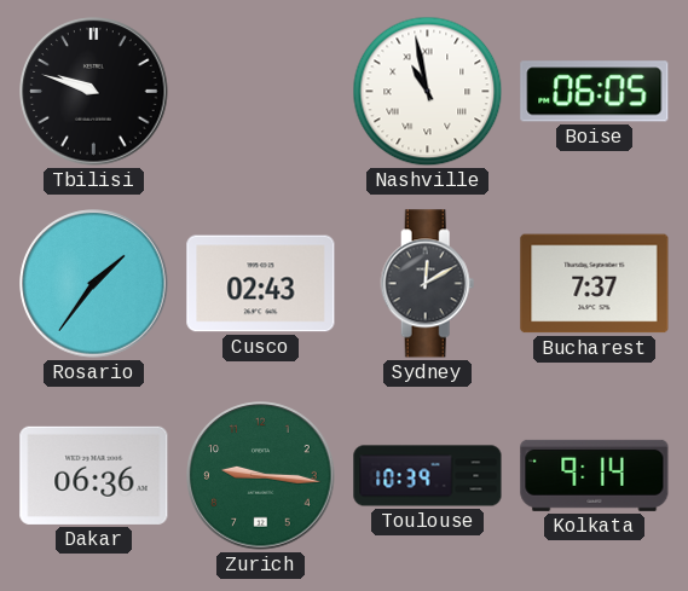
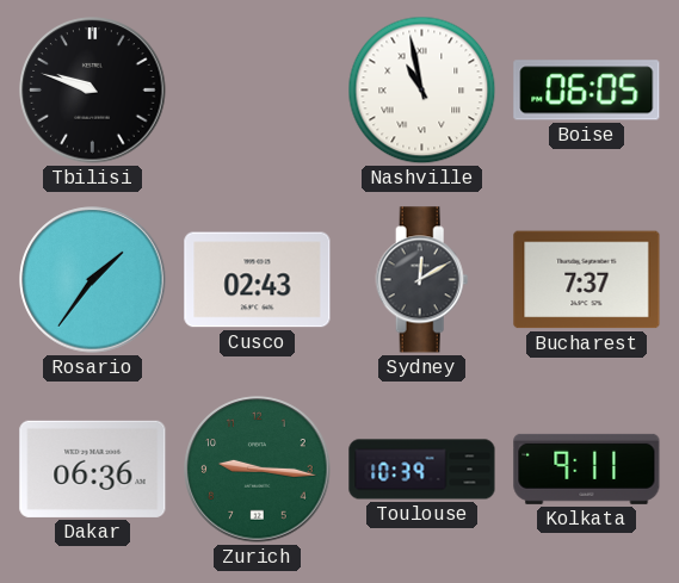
Kolkata: 9:14 -> 9:11 (587, 469)
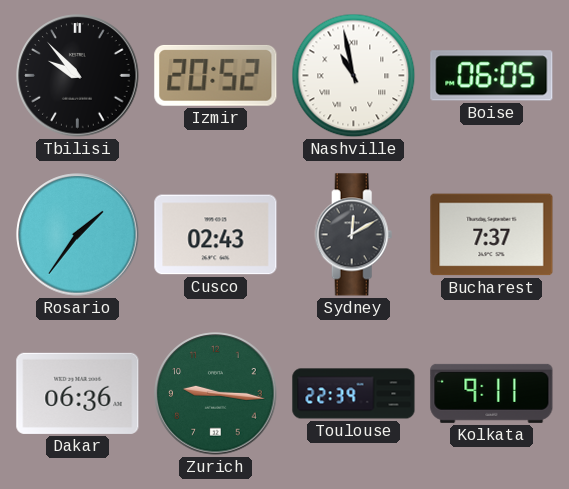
Tbilisi: 9:48 -> 9:53 (78, 76)
Izmir: none -> 20:52 (216, 75)
Toulouse: 10:39 -> 22:39 (354, 394)
